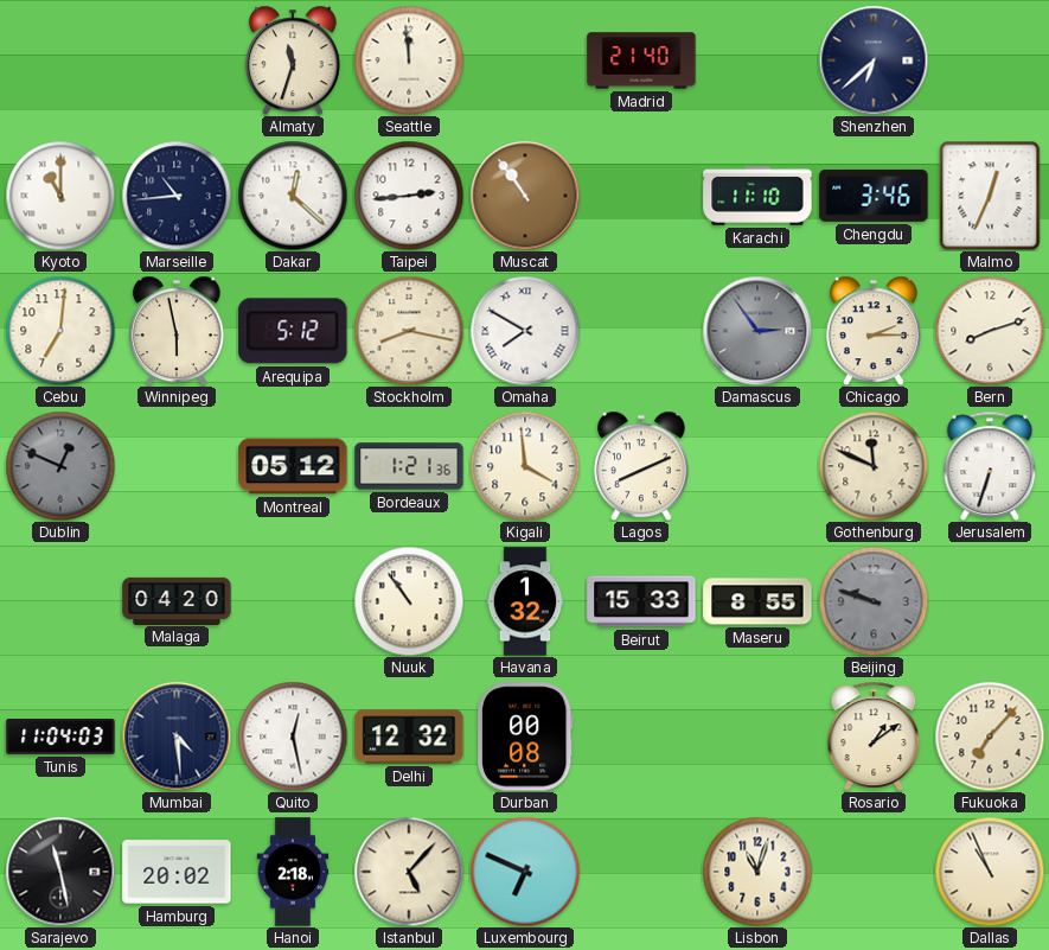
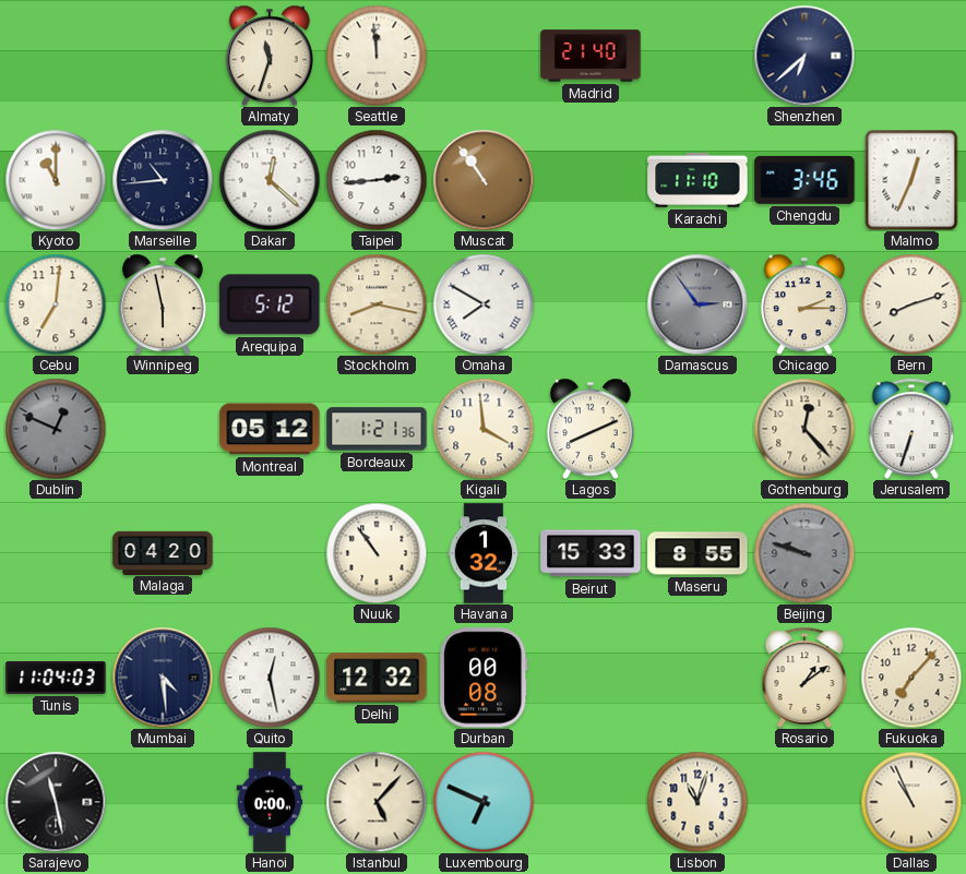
Gothenburg: 11:49 -> 12:23 (804, 429)
Hamburg: 20:02 -> none (177, 872)
Hanoi: 2:18 -> 0:00 (270, 802)
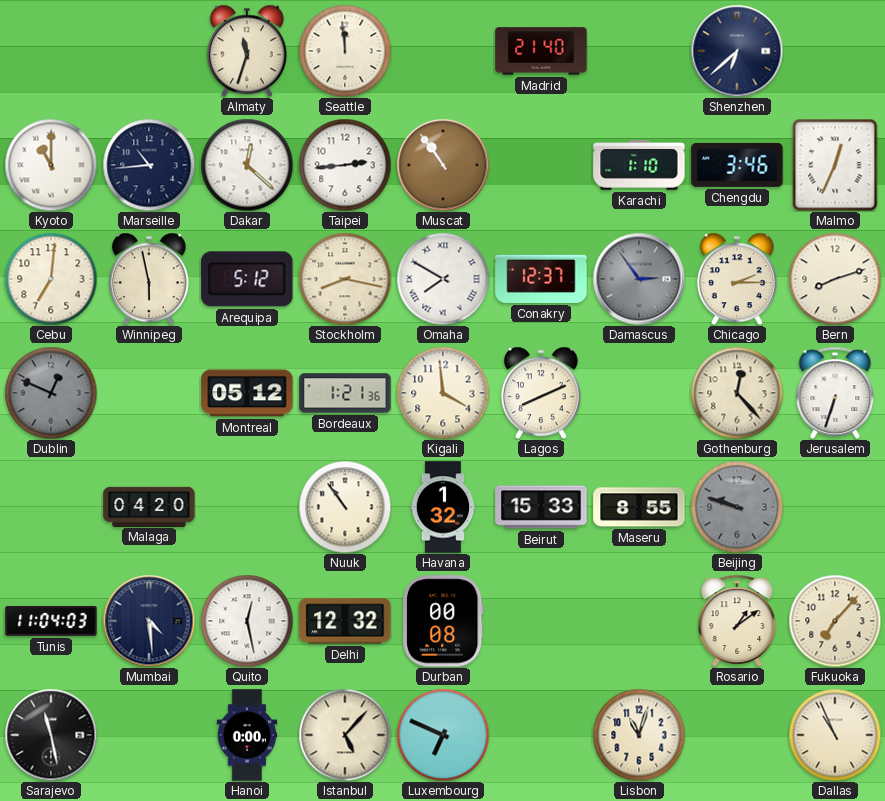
Karachi: 11:10 -> 1:10 (639, 166)
Conakry: none -> 12:37 (541, 279)
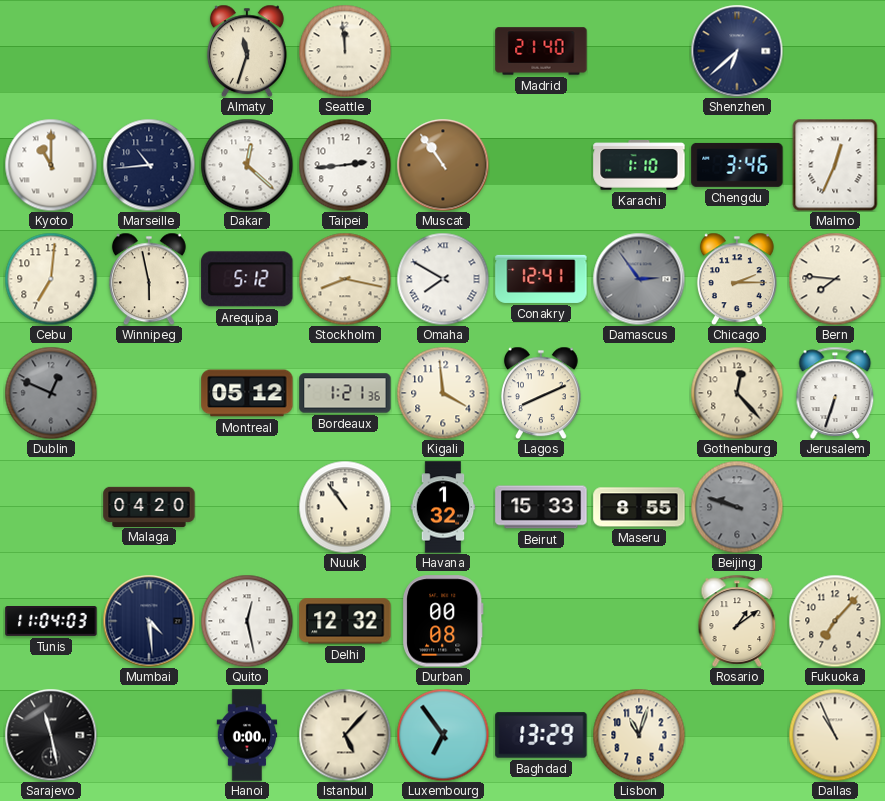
Conakry: 12:37 -> 12:41 (541, 279)
Bern: 8:12 -> 7:46 (835, 279)
Luxembourg: 6:49 -> 6:54 (443, 735)
Baghdad: none -> 13:29 (541, 735)
